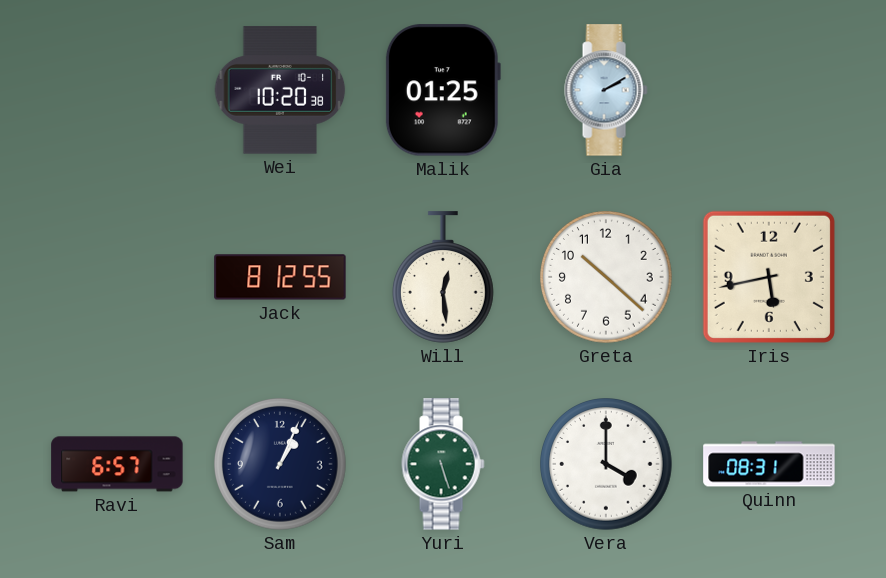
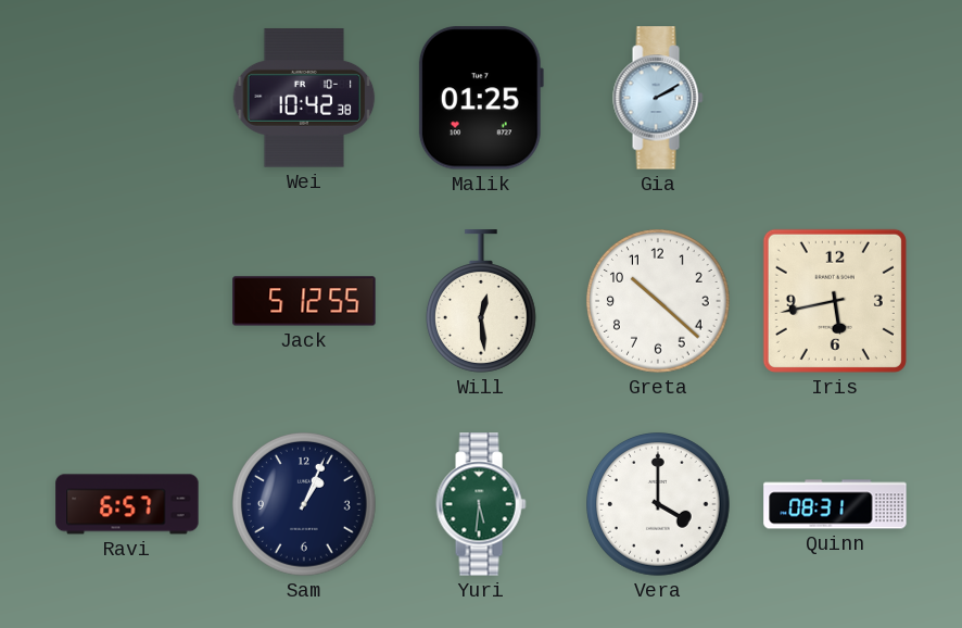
Wei: 10:20 -> 10:42 (304, 98)
Jack: 8:12 -> 5:12 (304, 301)
Yuri: 5:27 -> 5:31 (481, 504)
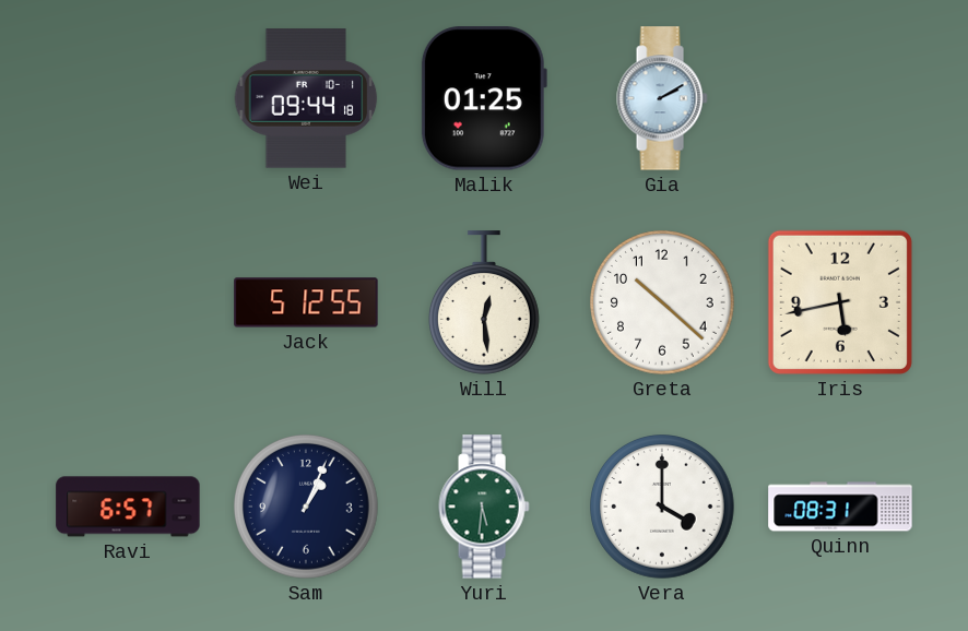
Wei: 10:42 -> 09:44 (306, 98)
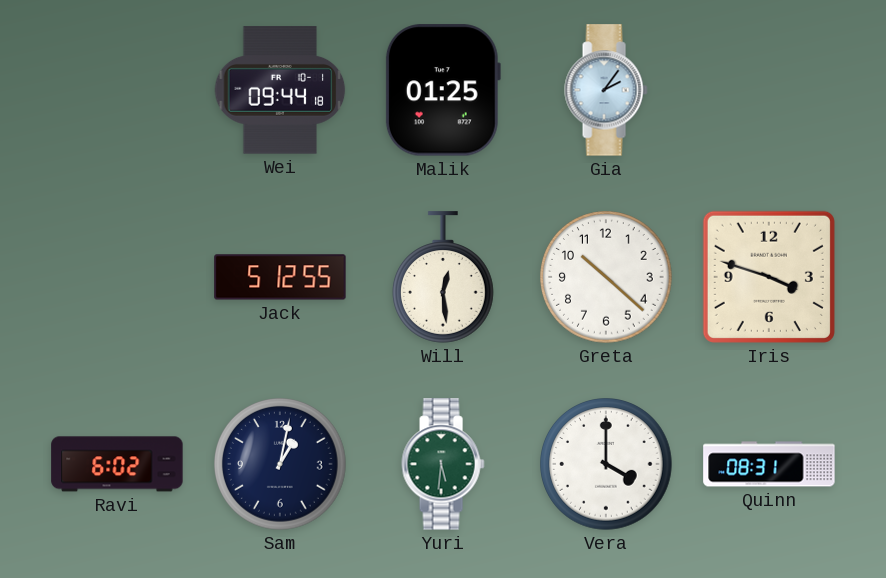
Gia: 2:10 -> 2:06 (606, 90)
Iris: 5:43 -> 3:48 (769, 277)
Ravi: 6:57 -> 6:02 (117, 464)
Sam: 1:04 -> 1:02 (281, 465)
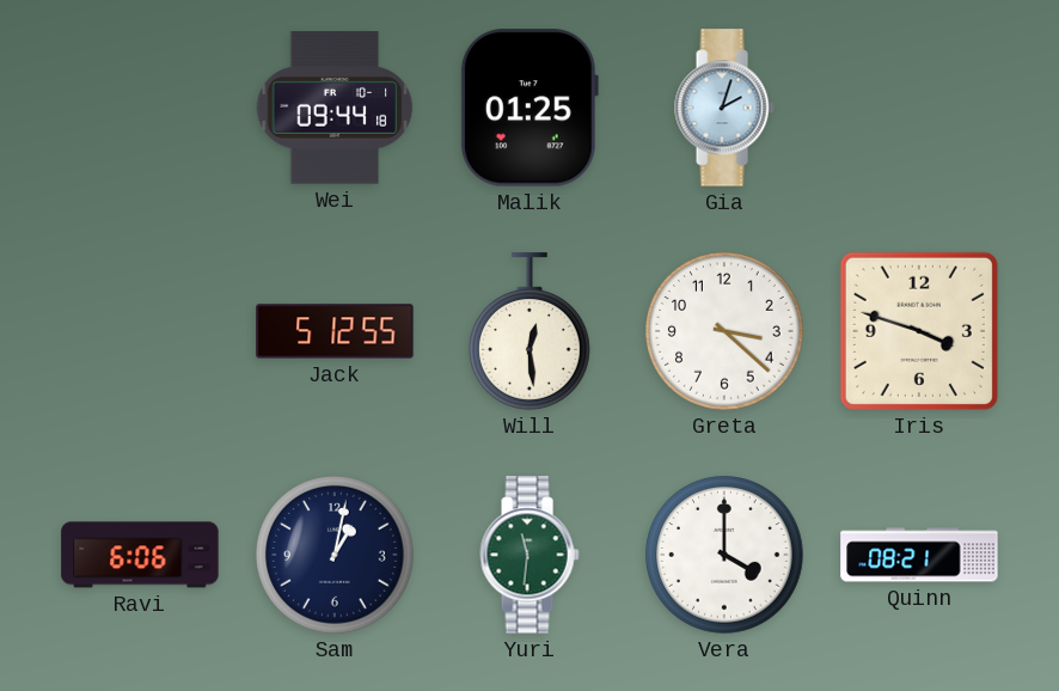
Gia: 2:06 -> 2:03 (724, 108)
Greta: 10:22 -> 3:22 (726, 332)
Ravi: 6:02 -> 6:06 (140, 555)
Yuri: 5:31 -> 11:31 (529, 555)
Quinn: 08:31 -> 08:21 (919, 555)
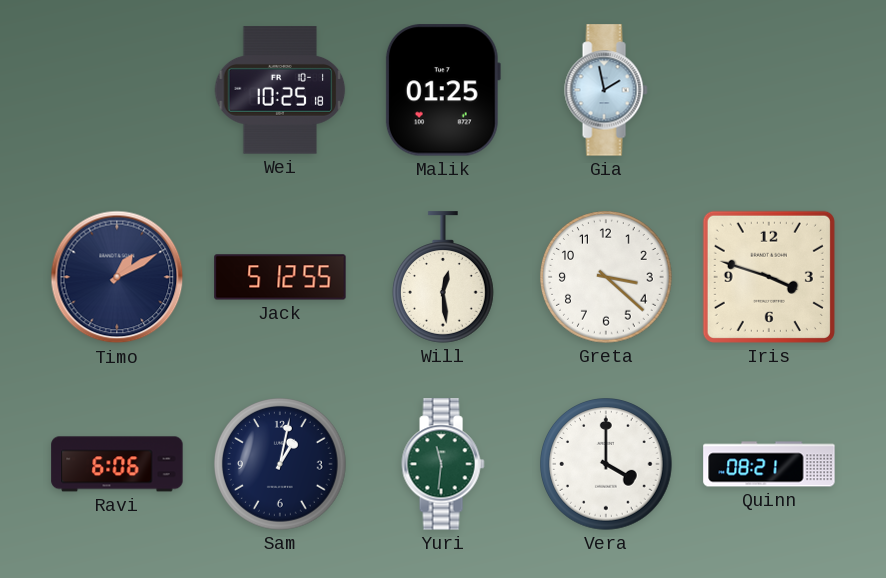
Wei: 09:44 -> 10:25 (280, 90)
Gia: 2:03 -> 1:58 (606, 90)
Timo: none -> 1:10 (117, 277)
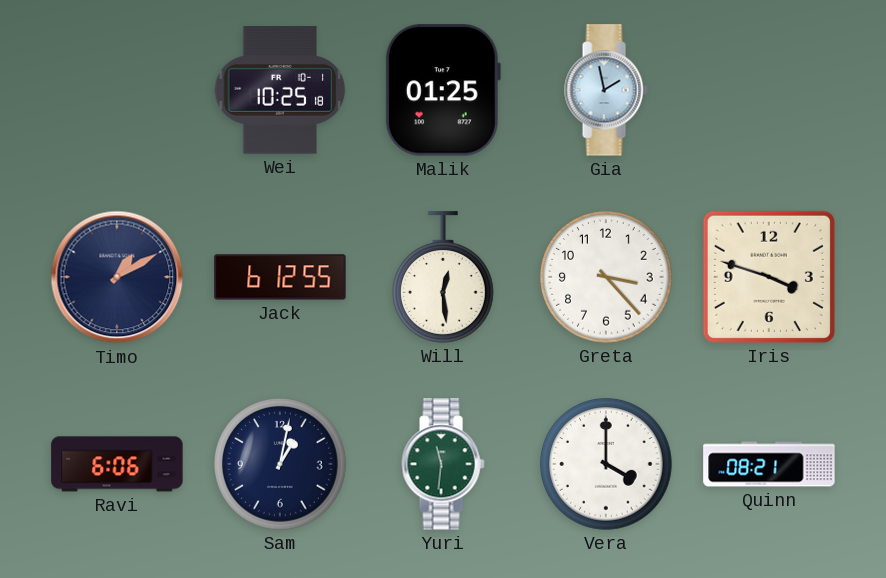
Jack: 5:12 -> 6:12 (280, 277)
Greta: 3:22 -> 3:23 (607, 278)
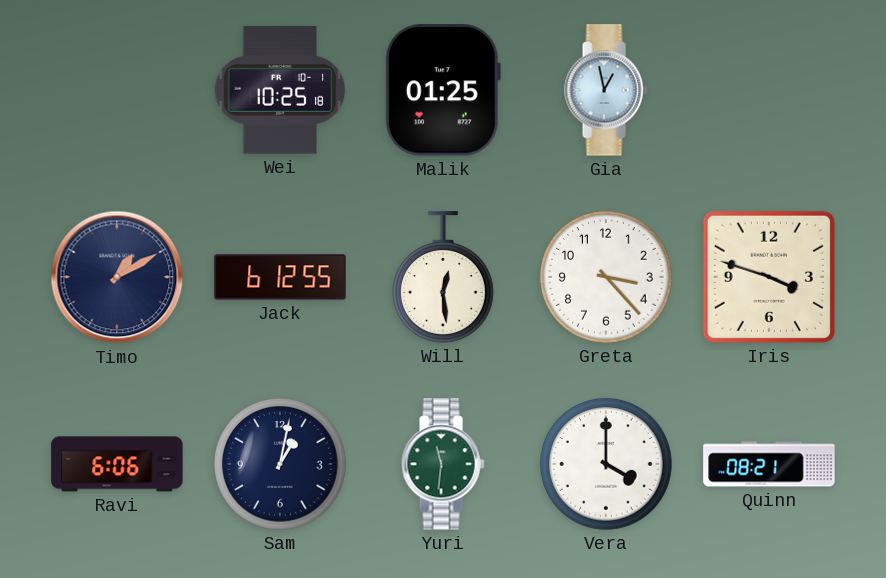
Gia: 1:58 -> 12:58 (606, 90)
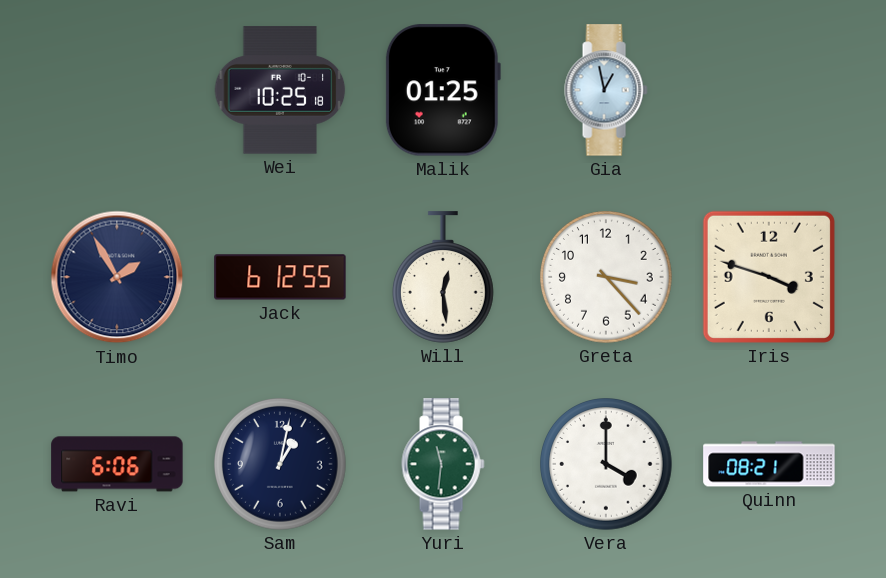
Timo: 1:10 -> 1:55 (117, 277)
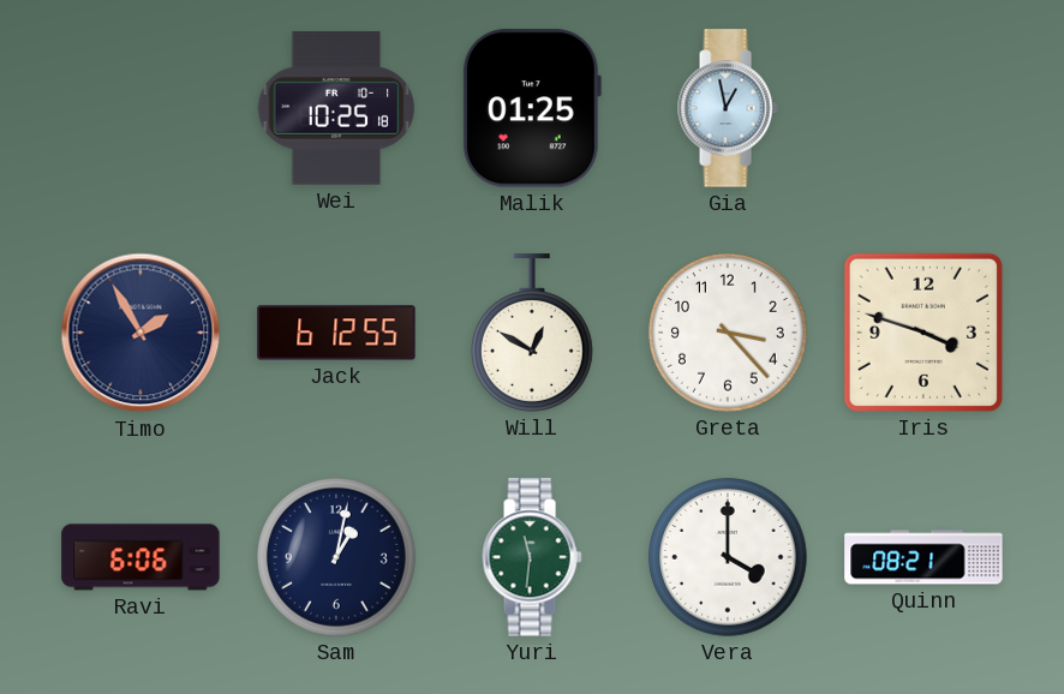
Will: 12:29 -> 12:50 (532, 333)
